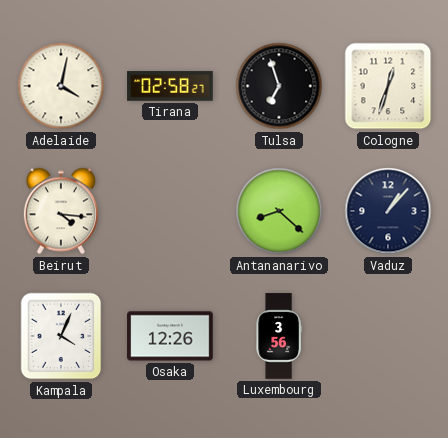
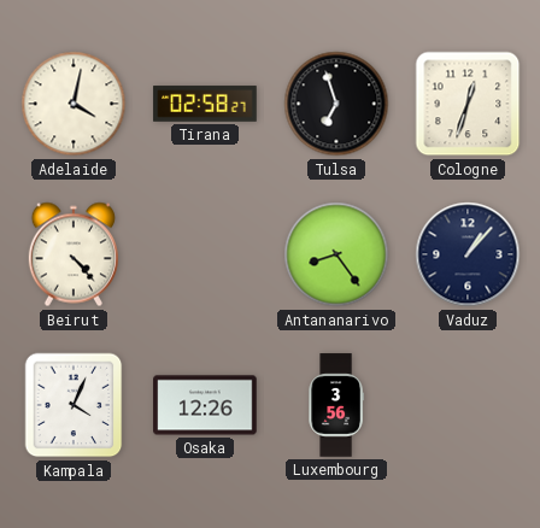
Beirut: 4:16 -> 4:23 (74, 254)
Antananarivo: 8:22 -> 8:24 (336, 254)
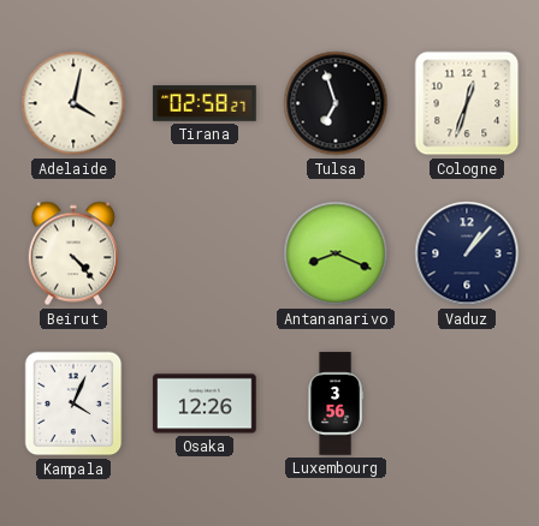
Antananarivo: 8:24 -> 8:19 (336, 253)
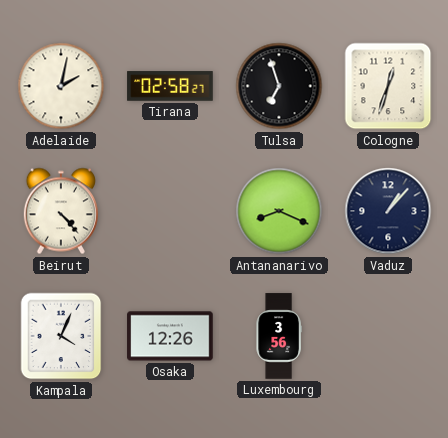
Adelaide: 4:02 -> 2:02 (61, 86)
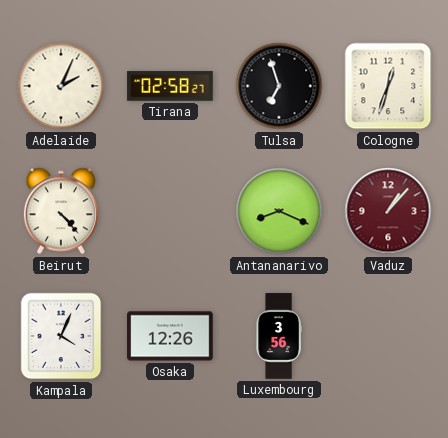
Adelaide: 2:02 -> 2:04 (61, 86)
Vaduz dial: navy -> burgundy (388, 211)
